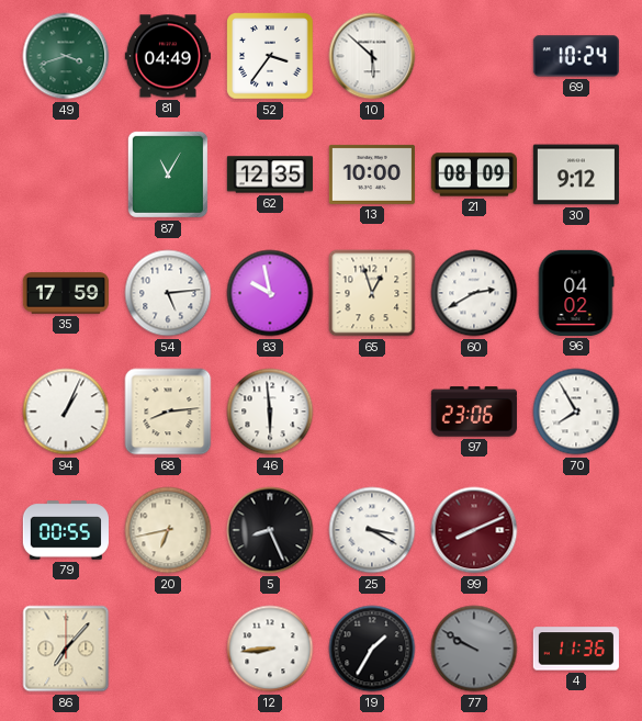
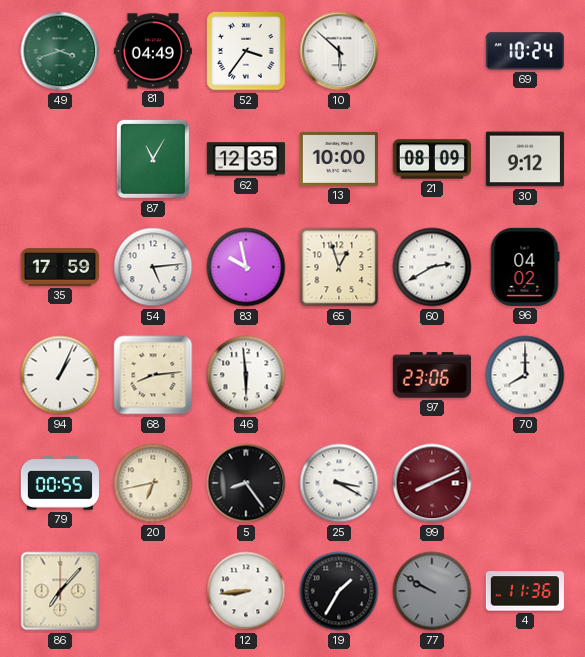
70: 7:55 -> 8:00 (525, 375)
5: 8:26 -> 8:24 (246, 483)
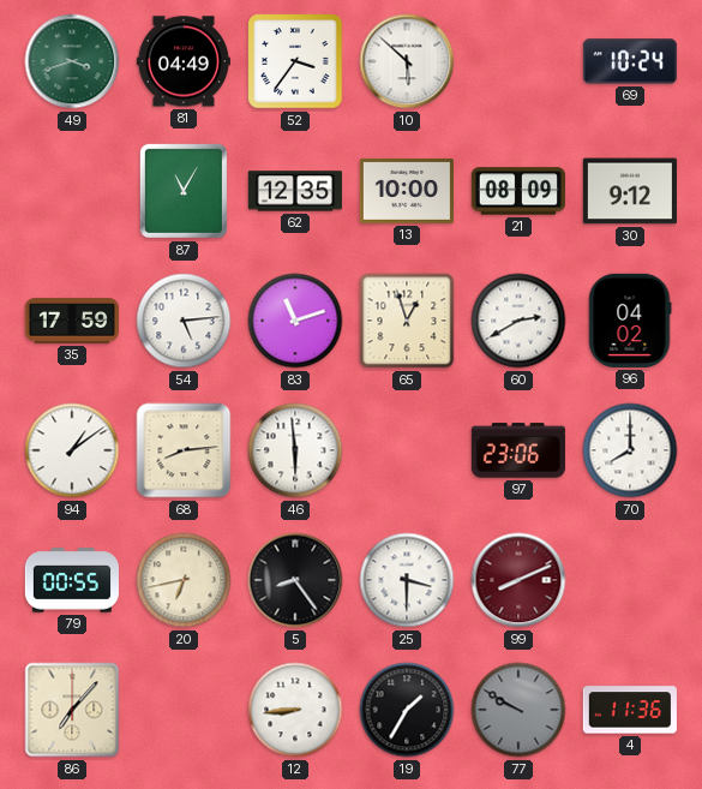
83: 9:58 -> 11:12 (295, 321)
94: 1:04 -> 1:09 (72, 450)
25: 3:20 -> 3:30 (407, 580)
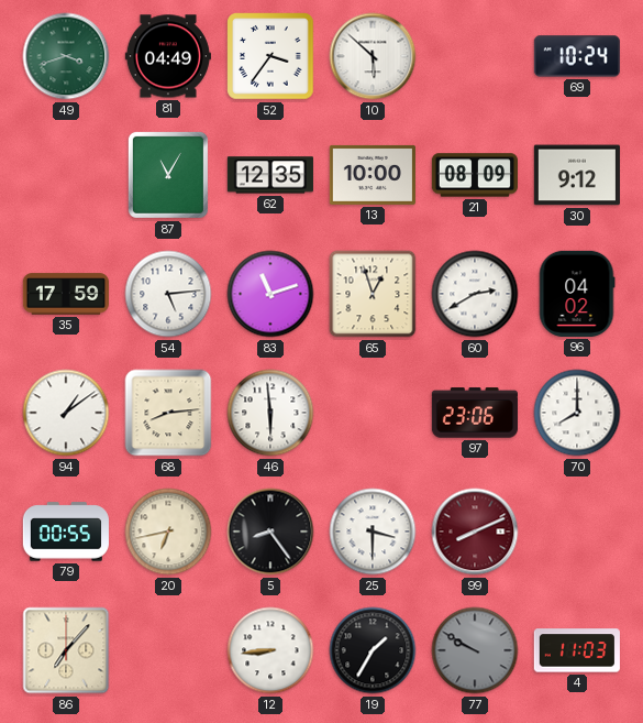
4: 11:36 -> 11:03 (577, 650)
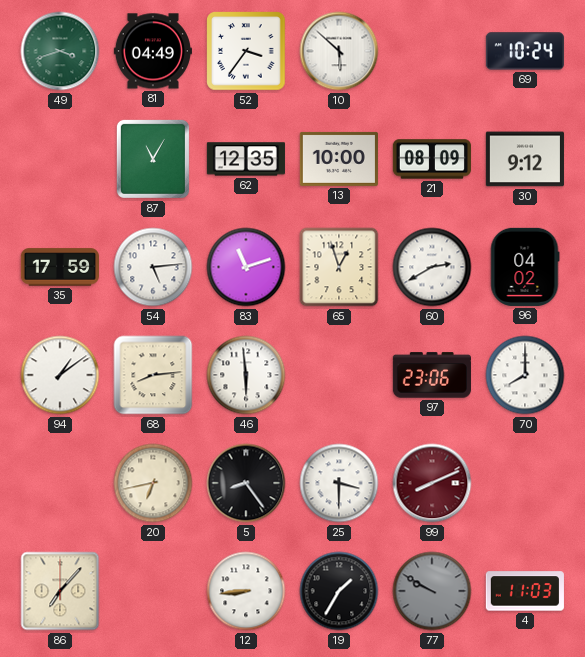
79: 00:55 -> none (66, 532)
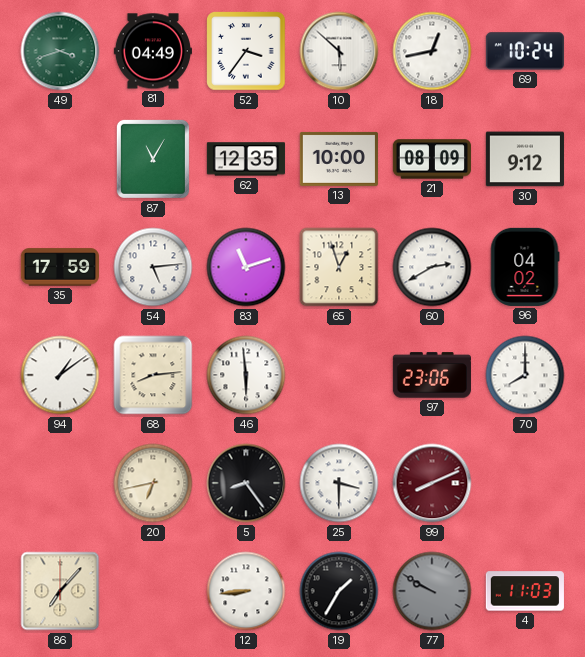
18: none -> 12:43 (432, 51)
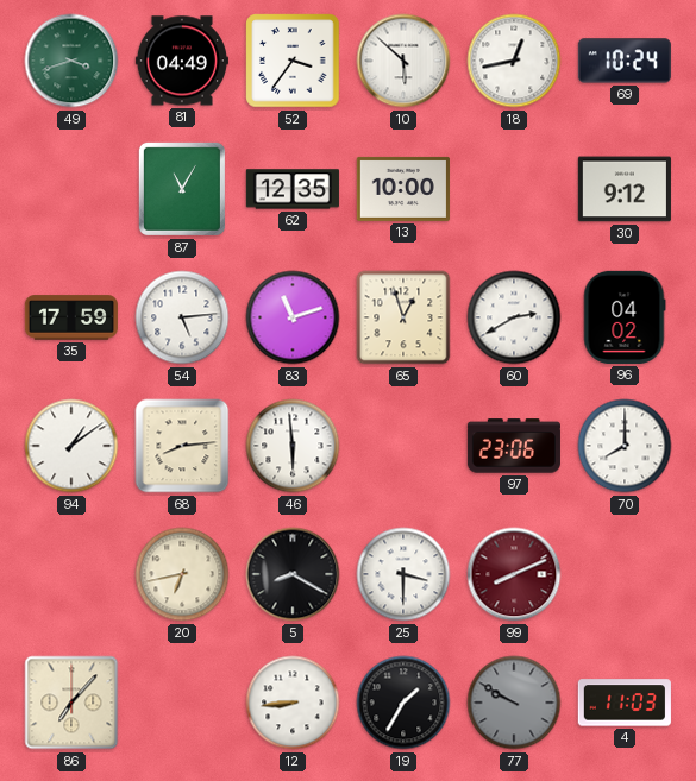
21: 08:09 -> none (431, 159)
5: 8:24 -> 8:20 (293, 574)
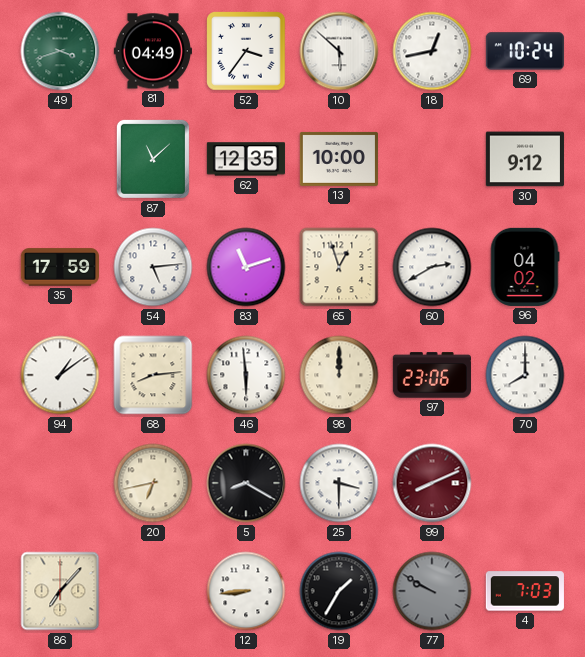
87: 11:05 -> 11:08 (153, 159)
98: none -> 12:00 (339, 375)
4: 11:03 -> 7:03 (525, 591)
